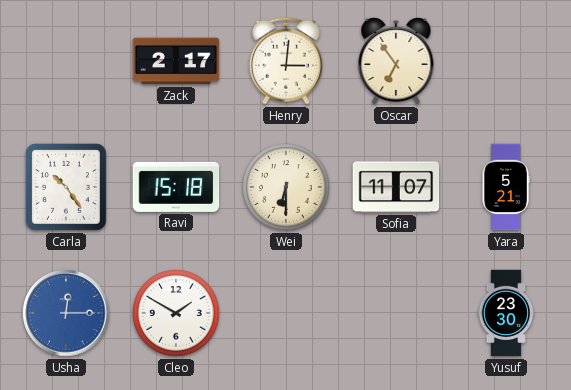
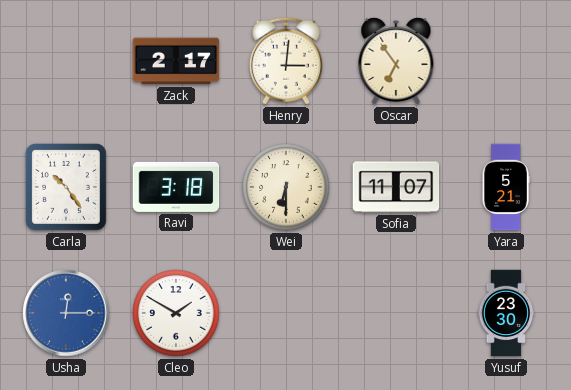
Ravi: 15:18 -> 3:18 (176, 187)
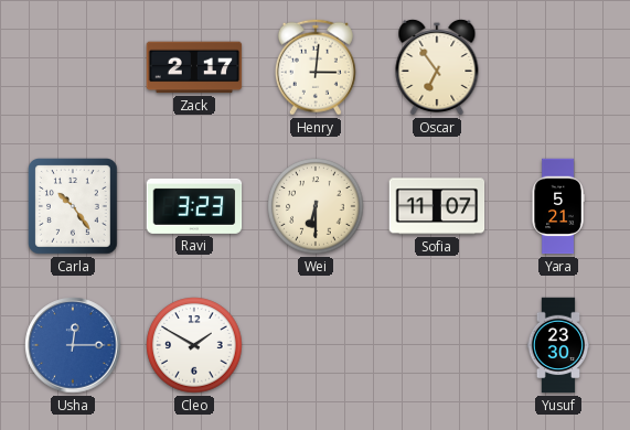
Ravi: 3:18 -> 3:23 (194, 206)
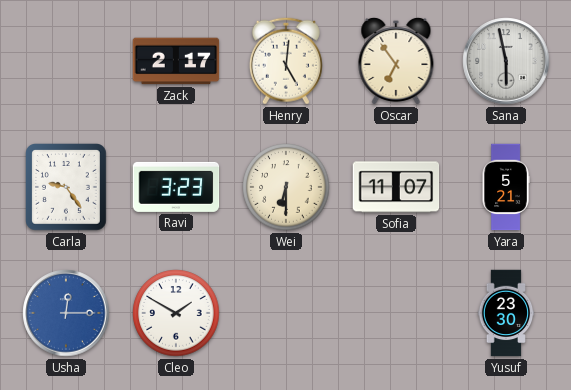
Henry: 3:01 -> 5:01 (286, 61)
Sana: none -> 5:58 (506, 61)
Carla: 10:24 -> 9:24 (67, 187)
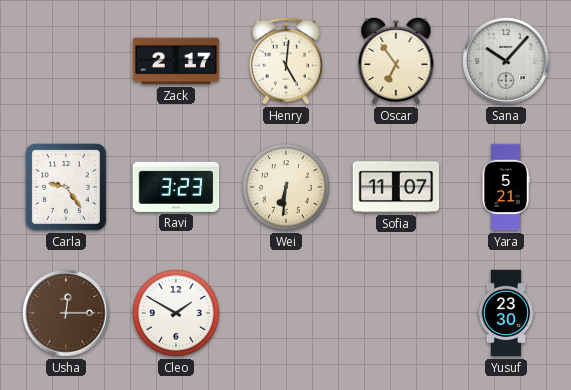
Sana: 5:58 -> 10:07 (506, 61)
Wei: 6:30 -> 6:31 (286, 187)
Usha dial: blue -> brown (66, 313)
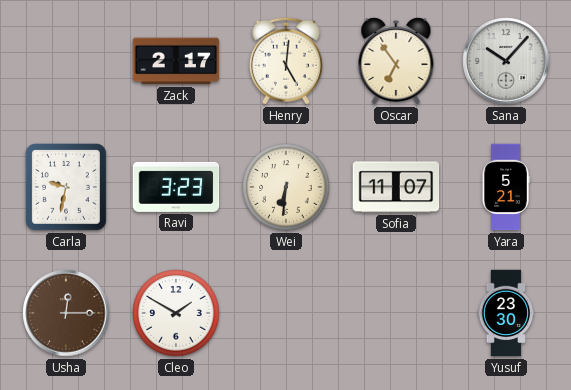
Carla: 9:24 -> 9:32 (67, 187)
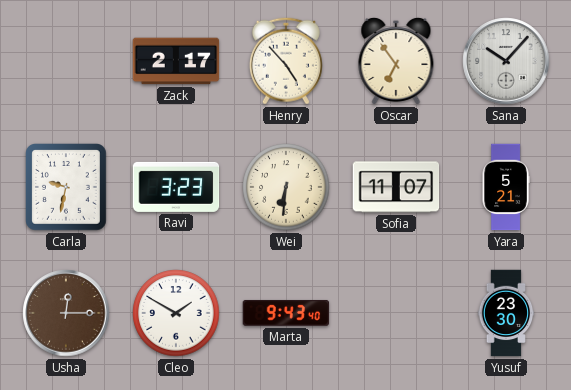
Henry: 5:01 -> 4:53 (286, 61)
Marta: none -> 9:43 (286, 313)
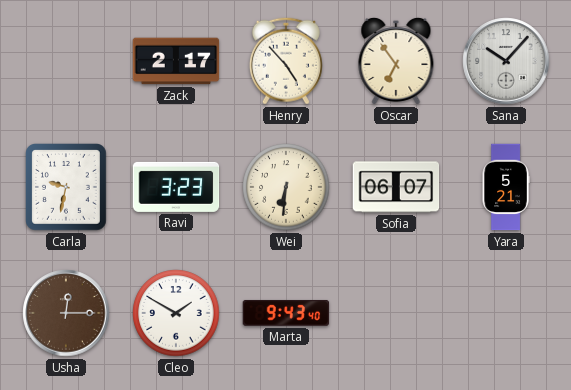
Sofia: 11:07 -> 06:07 (396, 187)
Yusuf: 23:30 -> none (506, 313)
